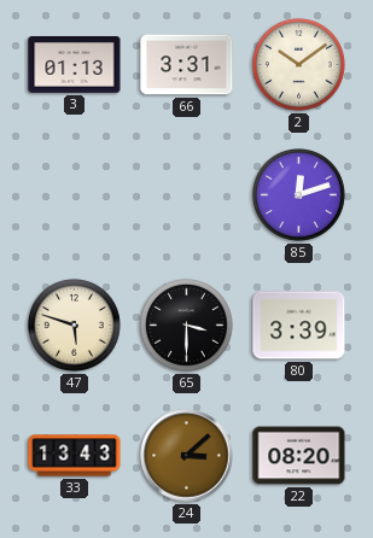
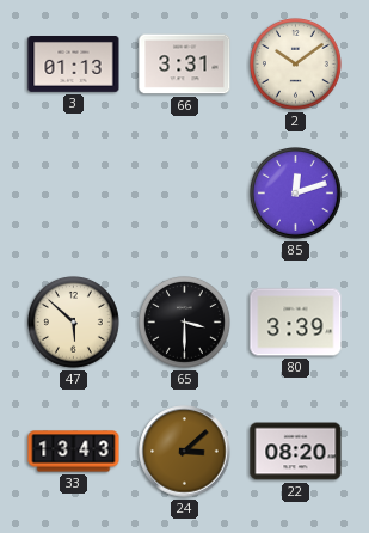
47: 5:48 -> 5:52 (74, 323)
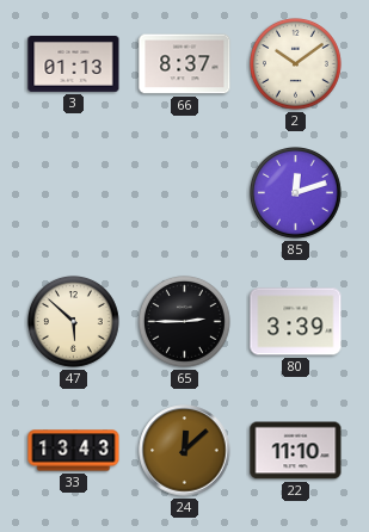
66: 3:31 -> 8:37 (185, 64)
65: 3:30 -> 2:45 (185, 322)
24: 3:08 -> 12:08 (185, 451)
22: 08:20 -> 11:10 (296, 451)
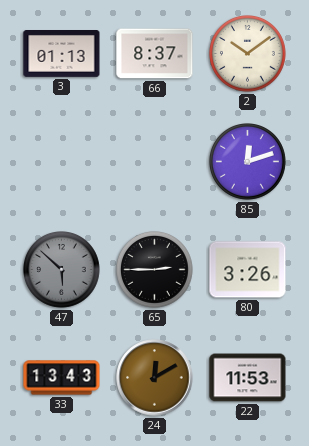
47 dial: cream -> grey (62, 270)
80: 3:39 -> 3:26 (248, 270)
24: 12:08 -> 12:10 (155, 378)
22: 11:10 -> 11:53 (248, 378)
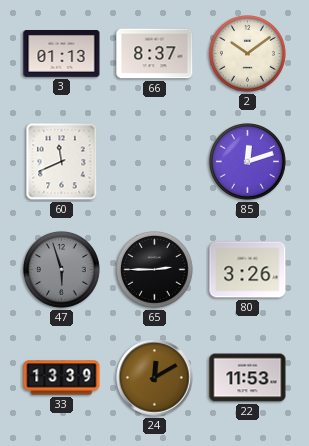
60: none -> 11:41 (62, 162)
47: 5:52 -> 5:57 (62, 270)
33: 13:43 -> 13:39 (62, 378)
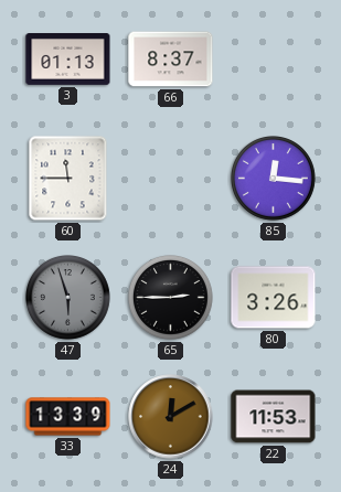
2: 10:09 -> none (248, 54)
60: 11:41 -> 11:45 (68, 179)
85: 12:12 -> 12:16 (274, 179)
